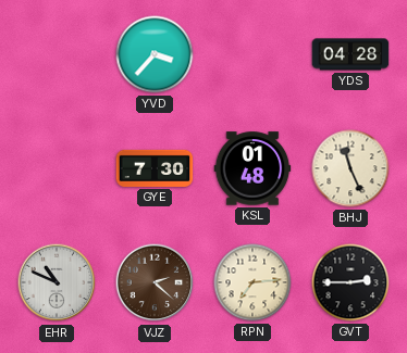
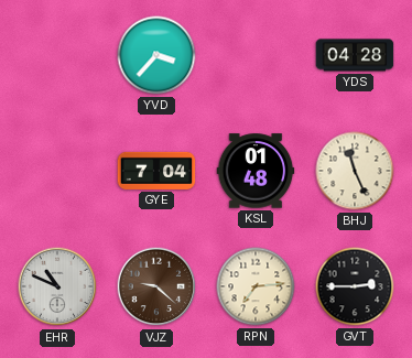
GYE: 7:30 -> 7:04 (156, 171)
VJZ: 2:22 -> 9:22 (156, 286)
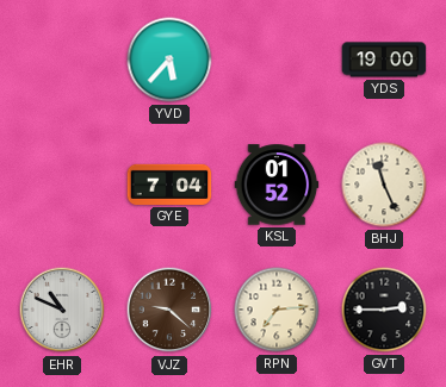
YVD: 3:37 -> 5:37 (169, 60)
YDS: 04:28 -> 19:00 (384, 60)
KSL: 01:48 -> 01:52 (277, 185)
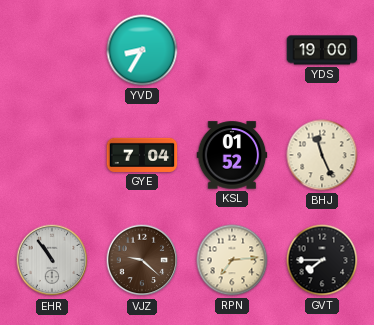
YVD: 5:37 -> 8:35 (142, 50)
EHR: 10:49 -> 10:54 (52, 260)
GVT: 2:45 -> 7:45 (322, 260)
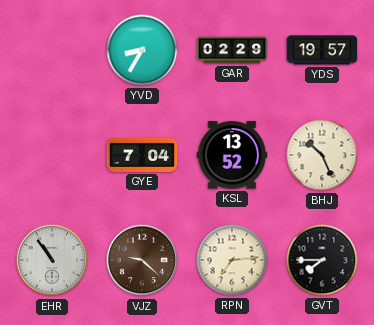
GAR: none -> 02:29 (232, 50)
YDS: 19:00 -> 19:57 (322, 50)
KSL: 01:52 -> 13:52 (232, 155)
BHJ: 11:26 -> 10:26 (322, 155)
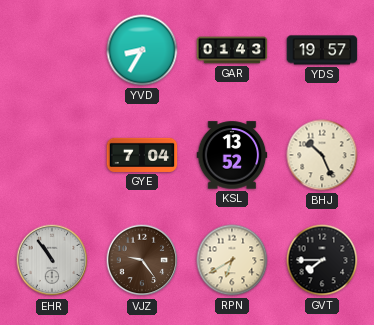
GAR: 02:29 -> 01:43 (232, 50)
VJZ: 9:22 -> 9:24 (142, 260)
RPN: 7:14 -> 6:40 (232, 260)
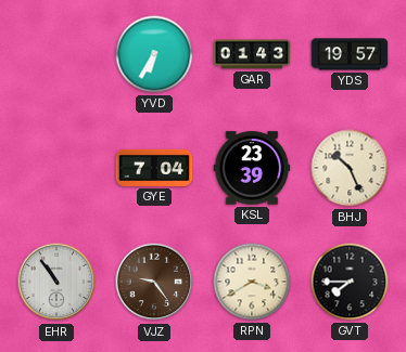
YVD: 8:35 -> 6:35 (154, 54)
KSL: 13:52 -> 23:39 (252, 168)
RPN: 6:40 -> 3:40 (252, 282)
